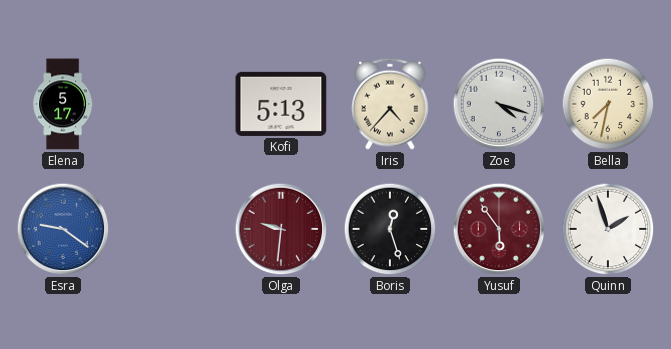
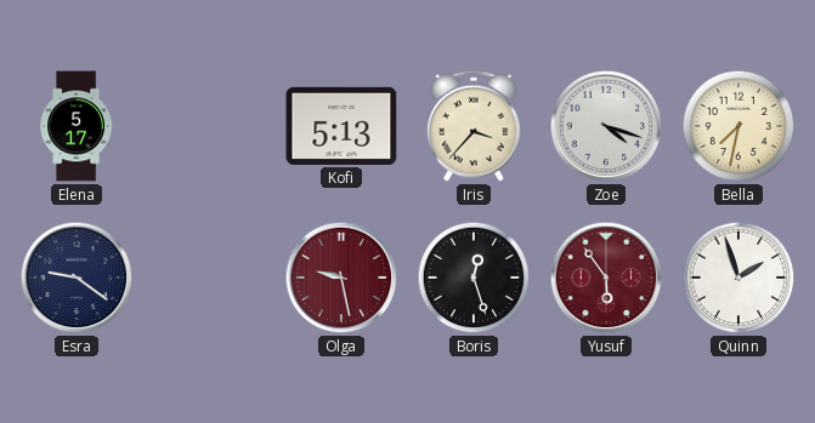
Iris: 4:37 -> 3:37 (474, 126)
Esra dial: blue -> navy (77, 278)
Olga: 9:31 -> 9:28 (341, 278)
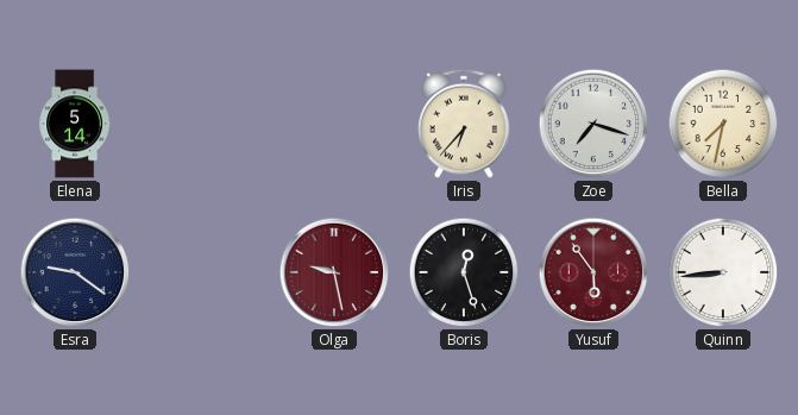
Elena: 5:17 -> 5:14 (75, 124)
Kofi: 5:13 -> none (341, 126)
Iris: 3:37 -> 6:37 (464, 124)
Zoe: 4:18 -> 7:18 (593, 124)
Quinn: 1:57 -> 8:44 (723, 272)
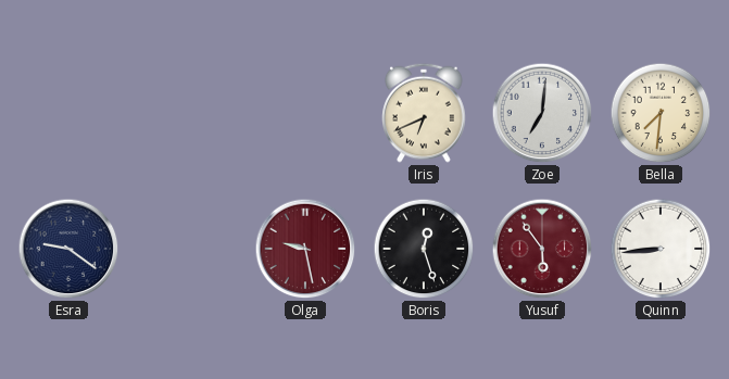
Elena: 5:14 -> none (75, 124)
Iris: 6:37 -> 6:41 (424, 113)
Zoe: 7:18 -> 7:01 (542, 113)
Bella: 7:32 -> 7:31 (661, 113)
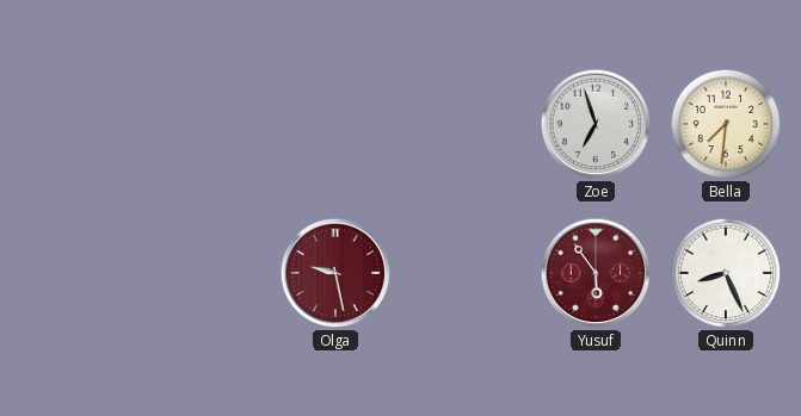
Iris: 6:41 -> none (424, 113)
Zoe: 7:01 -> 6:57 (596, 124)
Esra: 9:21 -> none (68, 249)
Boris: 12:27 -> none (424, 249)
Quinn: 8:44 -> 8:26 (726, 273)
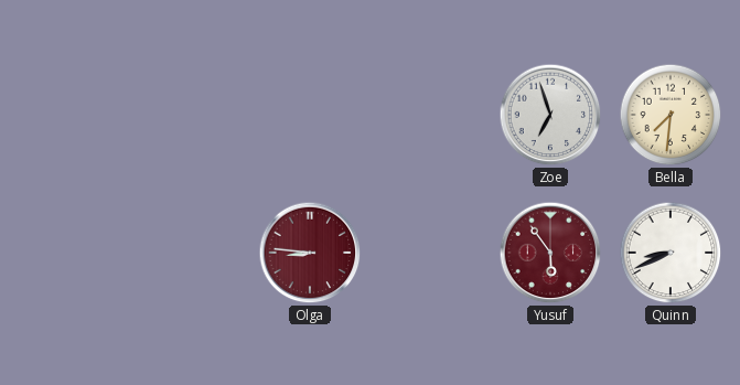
Olga: 9:28 -> 8:46 (310, 253)
Quinn: 8:26 -> 8:41 (671, 253)
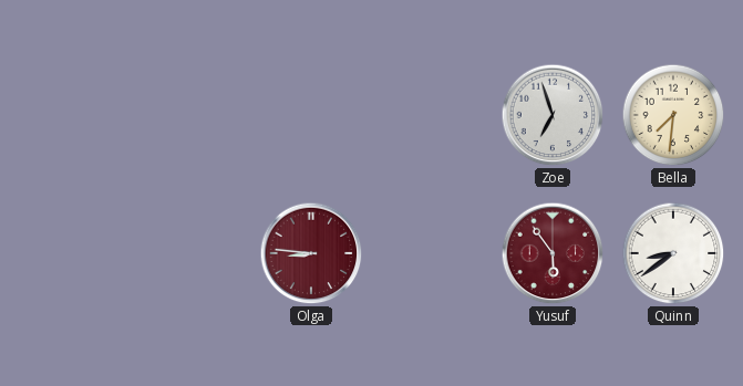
Quinn: 8:41 -> 8:39 (673, 253)
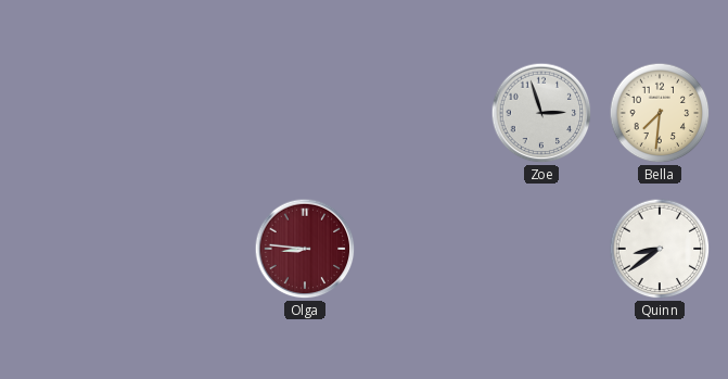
Zoe: 6:57 -> 2:57 (541, 113)
Yusuf: 5:54 -> none (553, 253)
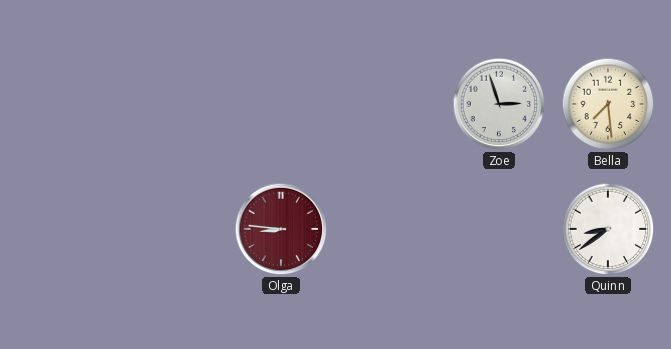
Bella: 7:31 -> 7:29 (608, 104)
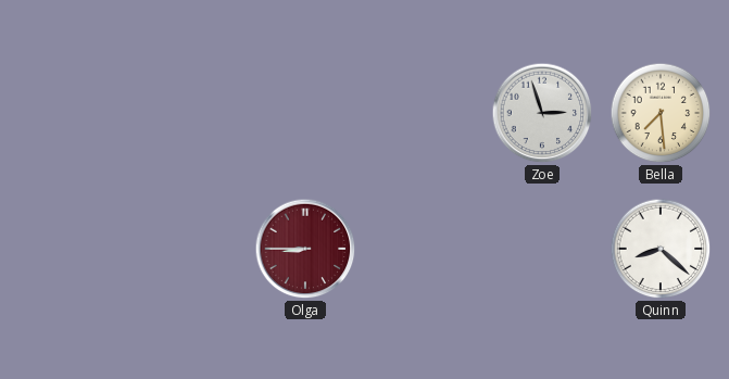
Olga: 8:46 -> 8:45 (305, 249)
Quinn: 8:39 -> 8:22 (661, 249)
